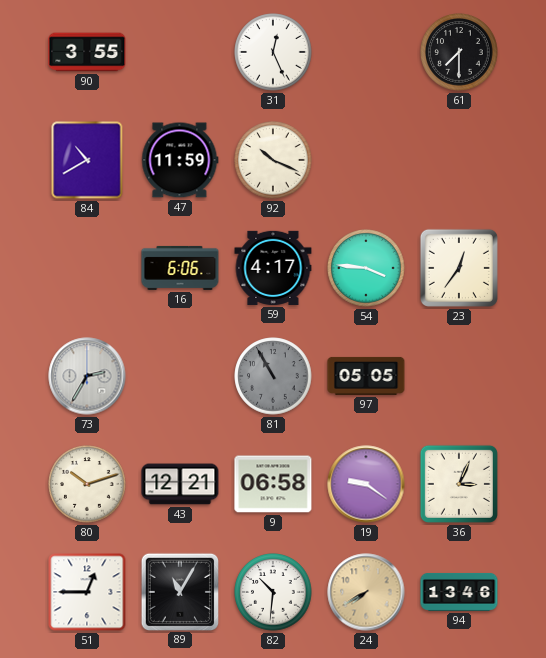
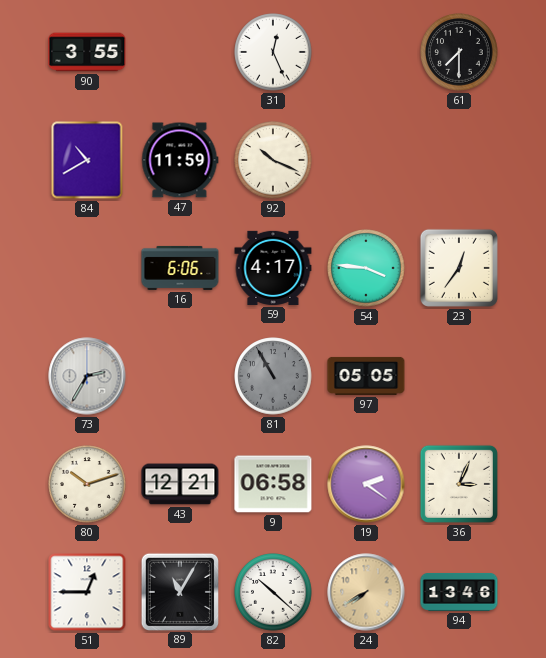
19: 9:21 -> 2:21 (366, 484)
82: 10:31 -> 10:22 (273, 592)
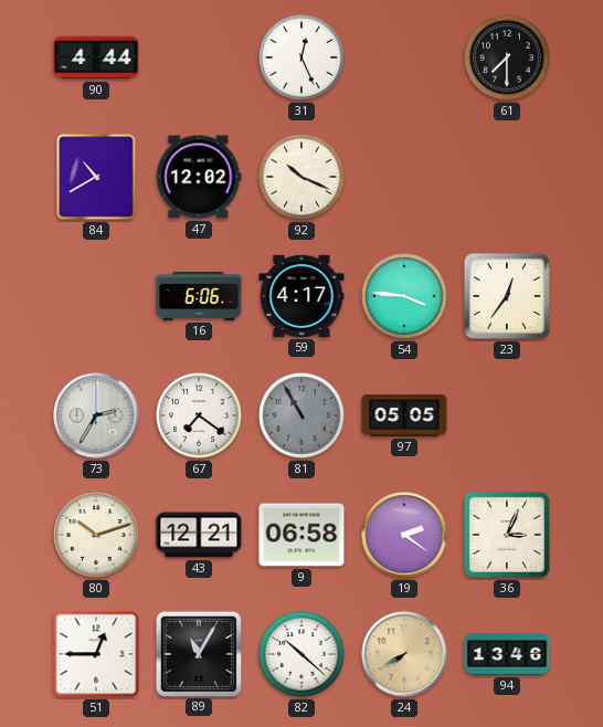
90: 3:55 -> 4:44 (96, 57)
47: 11:59 -> 12:02 (199, 177)
67: none -> 7:21 (199, 415)
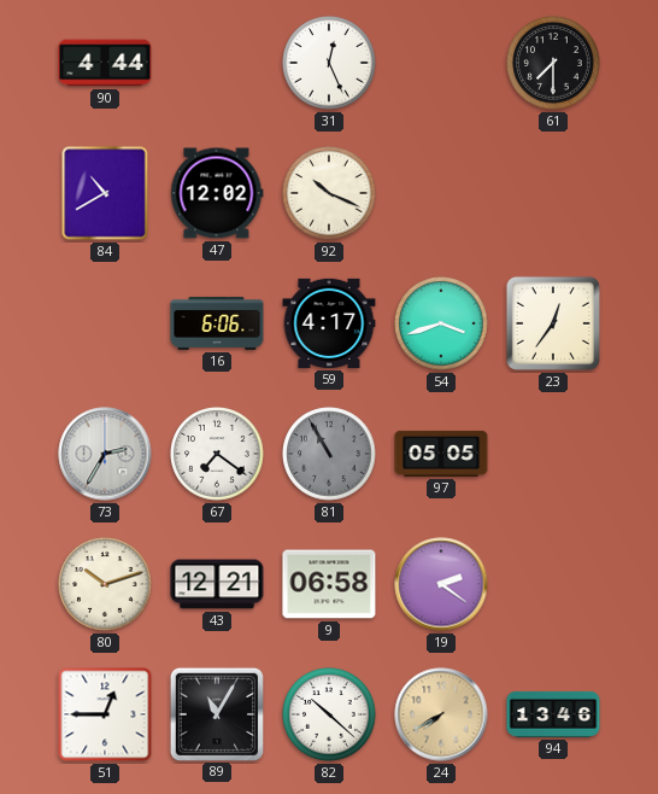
54: 3:46 -> 3:42 (441, 323)
36: 3:04 -> none (507, 535)
